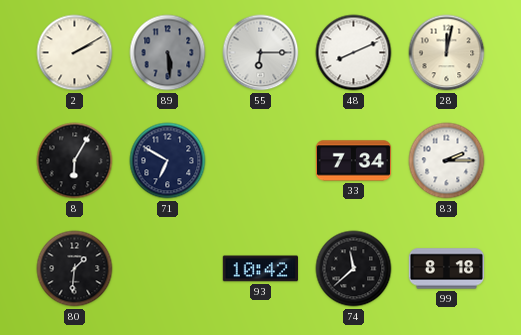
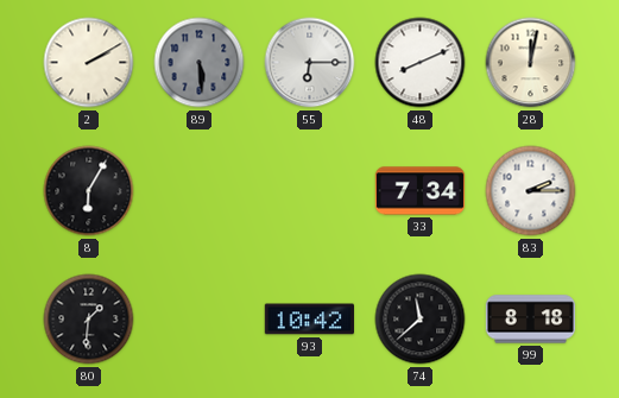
71: 6:50 -> none (168, 161)
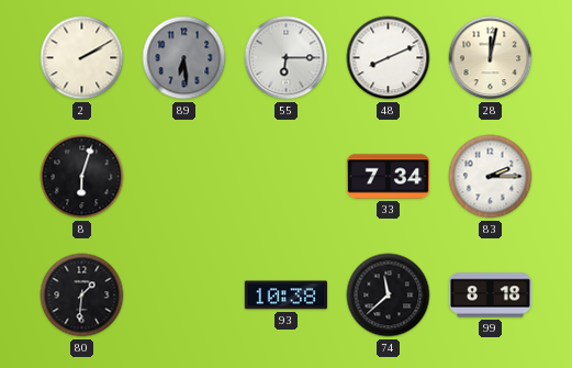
89: 5:29 -> 6:29 (184, 58)
8: 6:05 -> 6:03 (82, 177)
93: 10:42 -> 10:38 (285, 295)
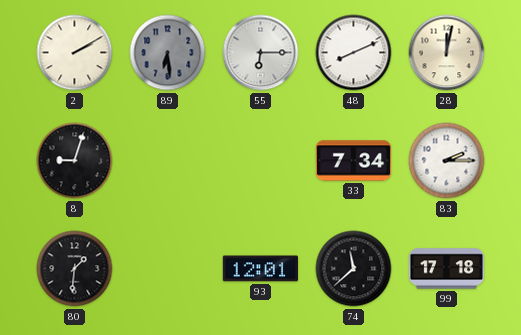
8: 6:03 -> 9:03 (75, 161)
93: 10:38 -> 12:01 (260, 269)
99: 8:18 -> 17:18 (447, 269)
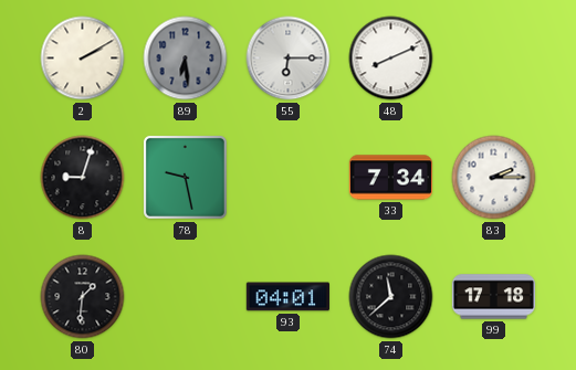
28: 12:02 -> none (447, 53)
78: none -> 9:28 (185, 177)
93: 12:01 -> 04:01 (287, 297)
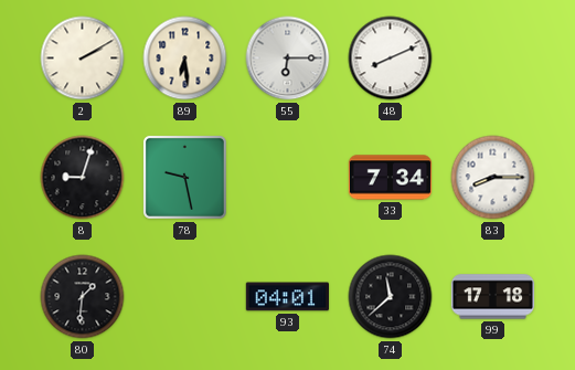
89 dial: grey -> cream (185, 59)
83: 2:15 -> 8:15 (493, 178)
